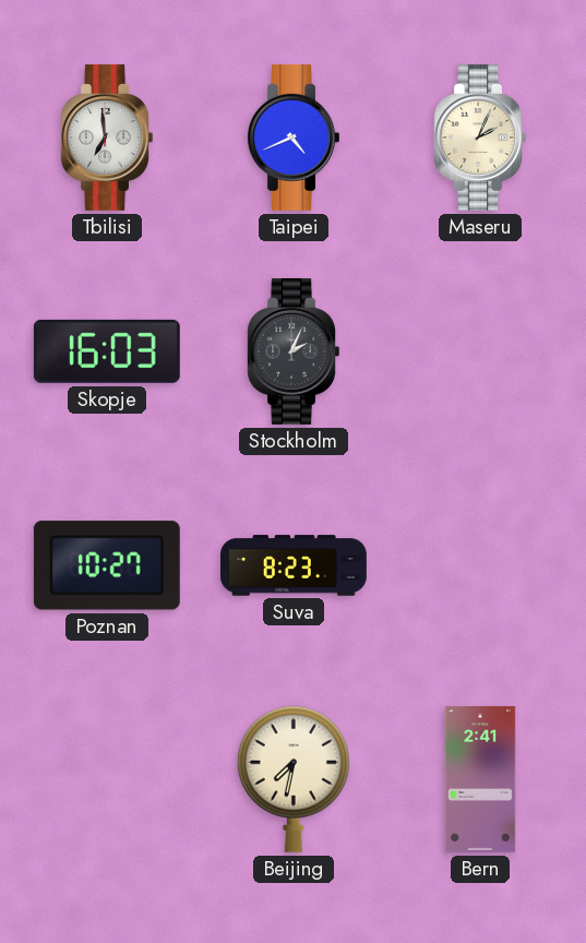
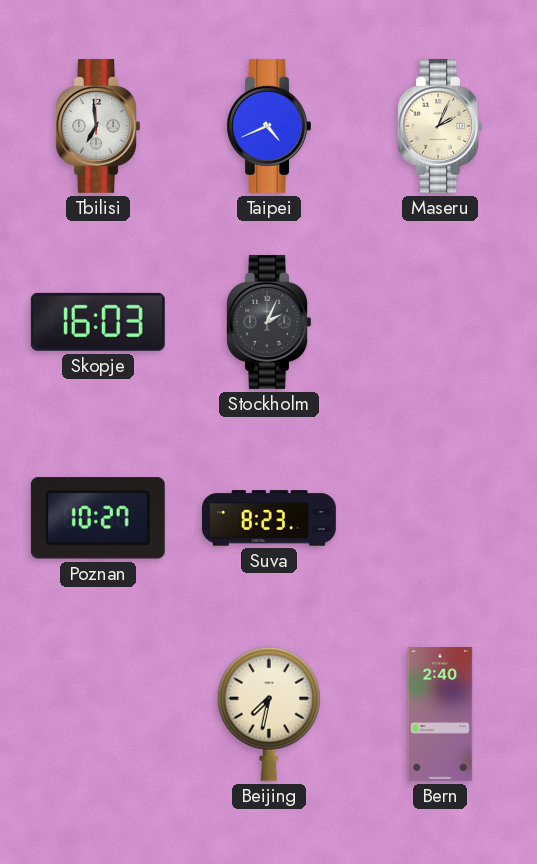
Bern: 2:41 -> 2:40 (440, 715)
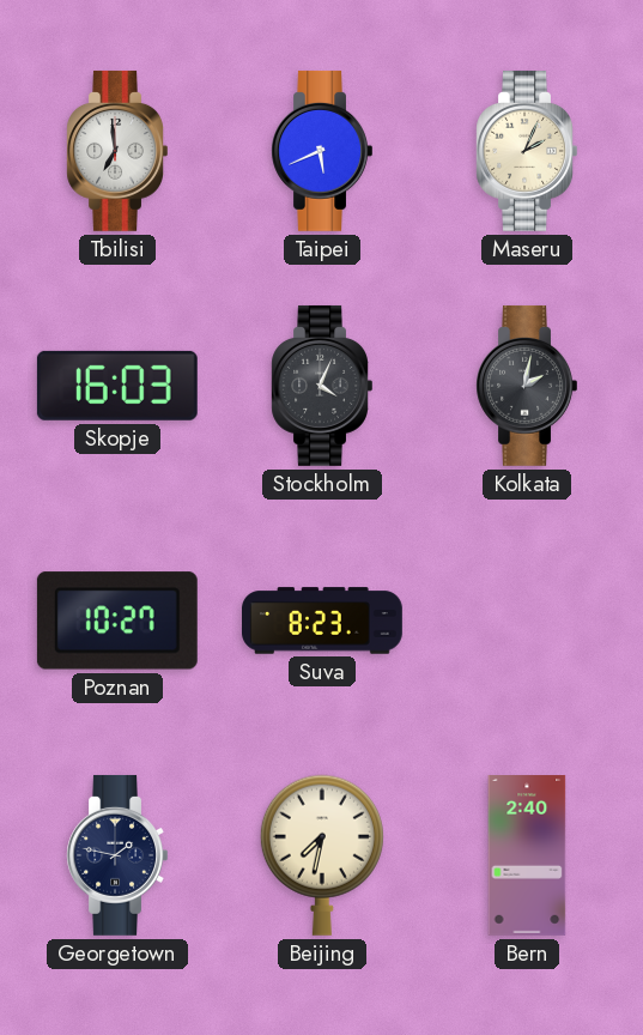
Taipei: 4:41 -> 5:41 (322, 151)
Stockholm: 2:04 -> 4:04 (322, 386)
Kolkata: none -> 2:02 (527, 386)
Georgetown: none -> 1:47 (117, 855)
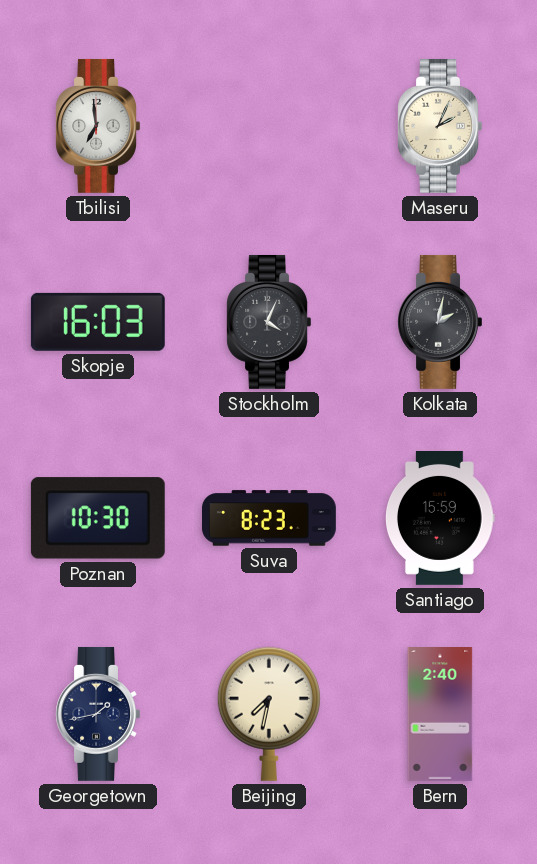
Taipei: 5:41 -> none (322, 151)
Poznan: 10:27 -> 10:30 (98, 518)
Santiago: none -> 15:59 (441, 519)
Georgetown: 1:47 -> 1:43 (98, 714)
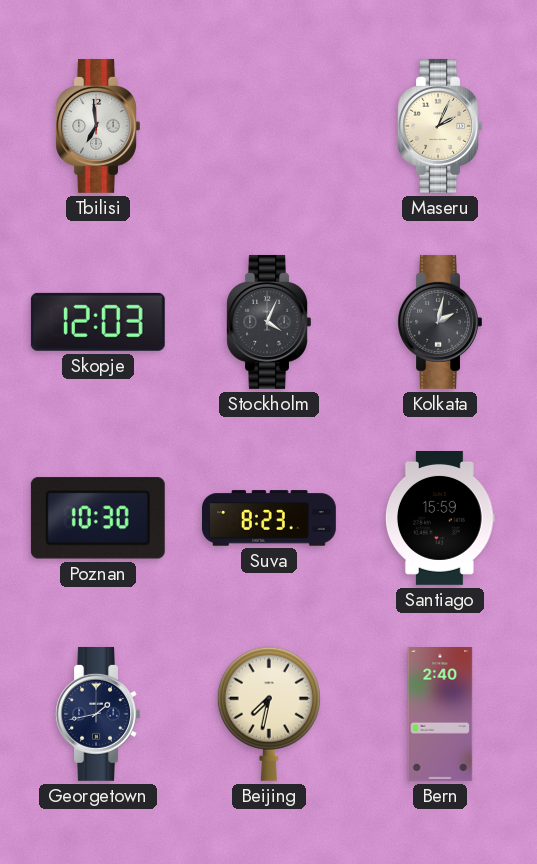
Skopje: 16:03 -> 12:03 (98, 322)
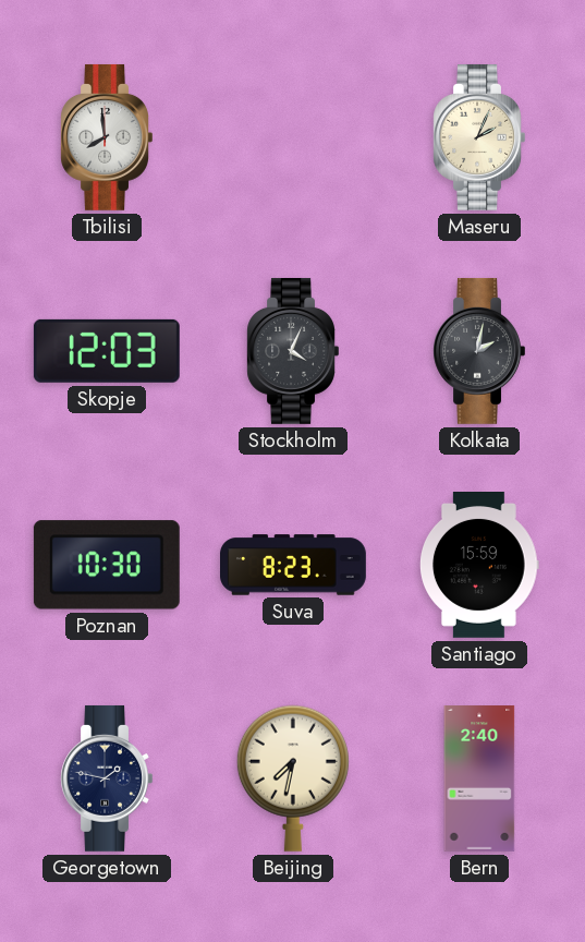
Tbilisi: 6:59 -> 7:59 (107, 137)
Georgetown: 1:43 -> 1:47 (107, 778)
